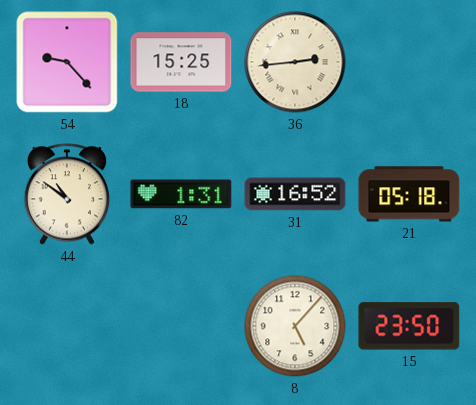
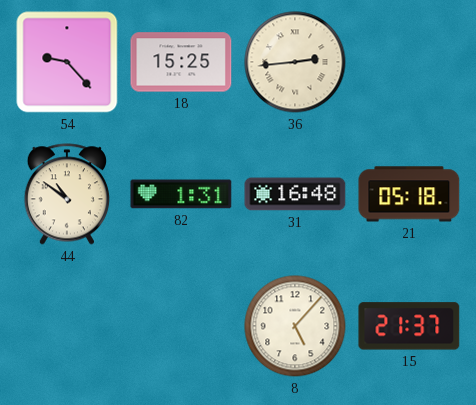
31: 16:52 -> 16:48 (295, 194)
15: 23:50 -> 21:37 (409, 326)
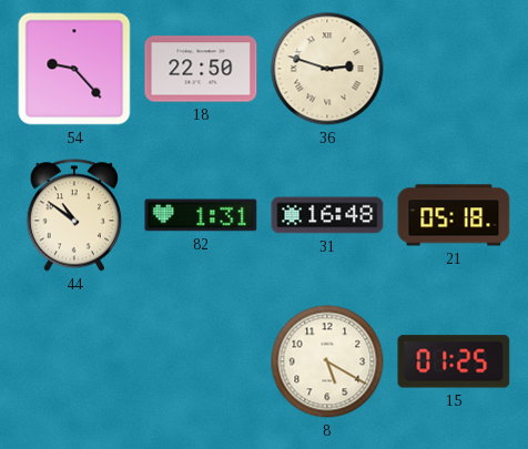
18: 15:25 -> 22:50 (201, 69)
36: 2:44 -> 2:48 (327, 69)
8: 5:07 -> 5:20 (327, 361)
15: 21:37 -> 01:25 (454, 361)
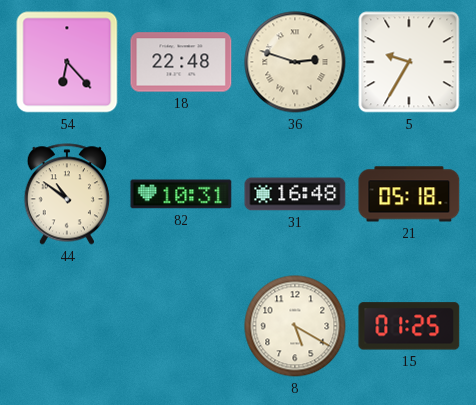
54: 9:23 -> 6:23 (67, 62)
18: 22:50 -> 22:48 (181, 62)
5: none -> 9:35 (409, 62)
82: 1:31 -> 10:31 (181, 194)
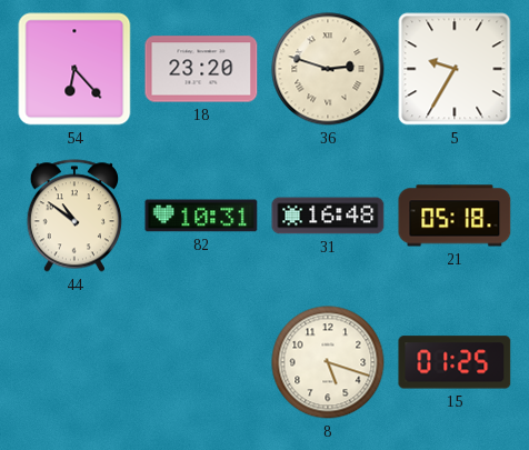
18: 22:48 -> 23:20 (201, 69)
8: 5:20 -> 5:18 (328, 362)
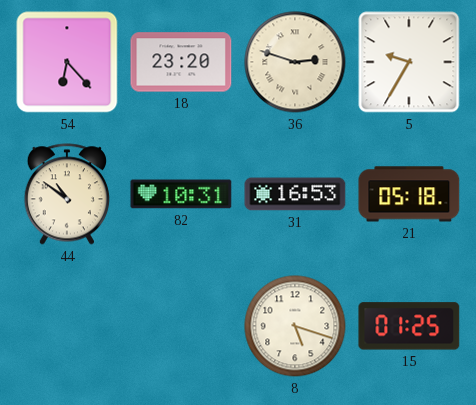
31: 16:48 -> 16:53 (295, 194)
